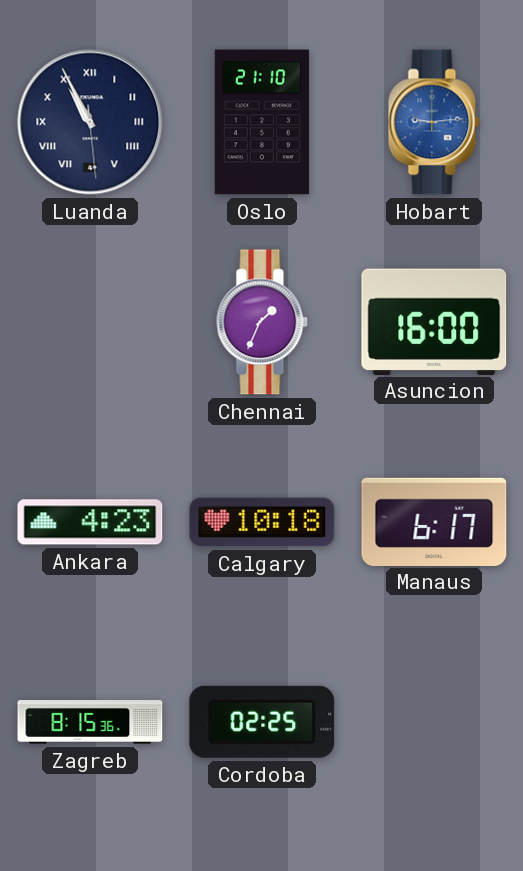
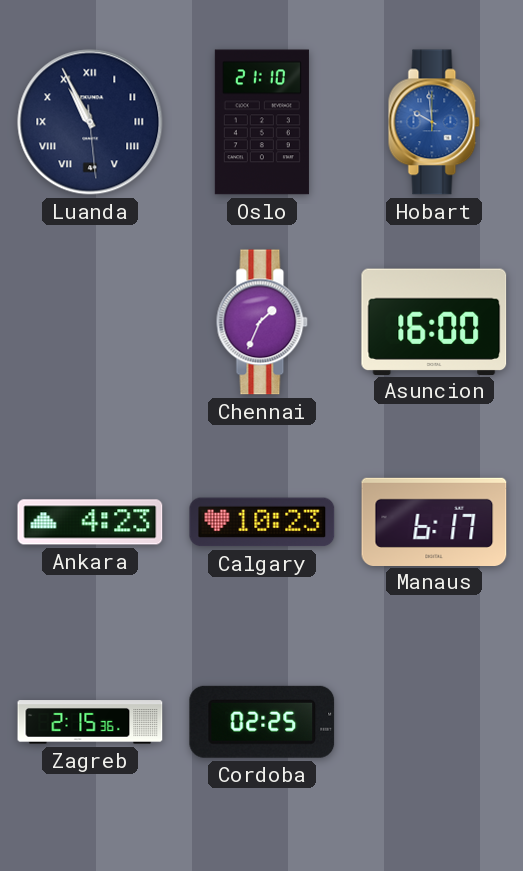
Hobart: 9:14 -> 9:59 (434, 122)
Calgary: 10:18 -> 10:23 (262, 522)
Zagreb: 8:15 -> 2:15 (90, 722)
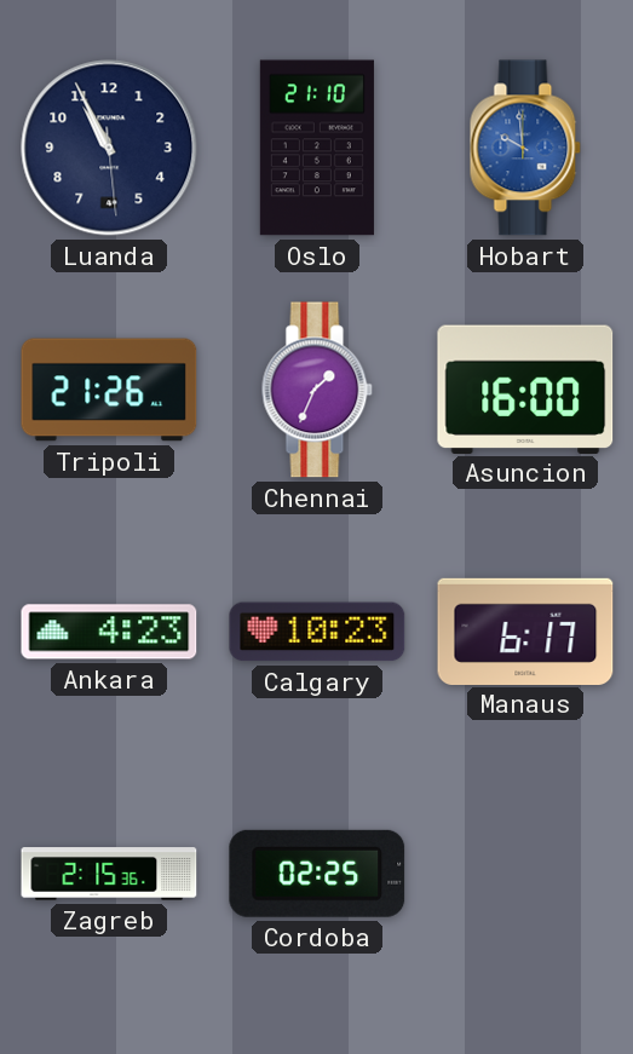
Luanda numerals: Roman -> Arabic (109, 148)
Tripoli: none -> 21:26 (109, 390)
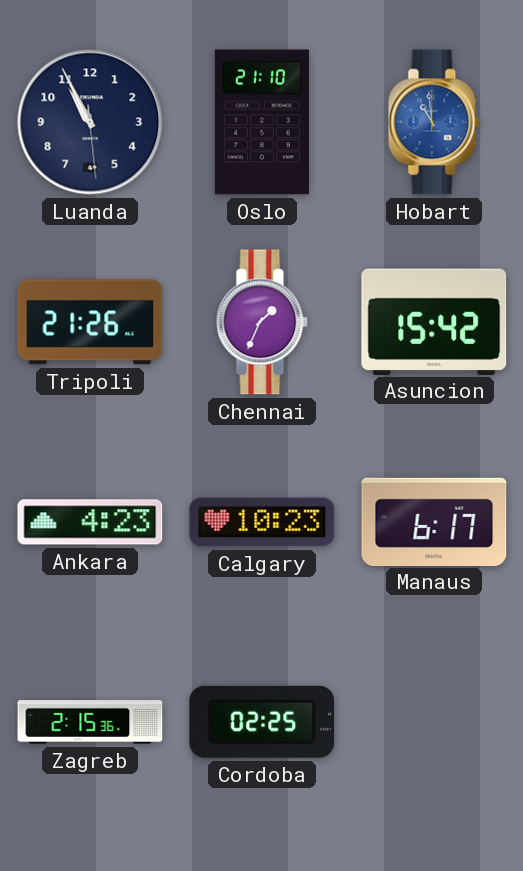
Hobart: 9:59 -> 10:59 (434, 122)
Asuncion: 16:00 -> 15:42 (434, 321)
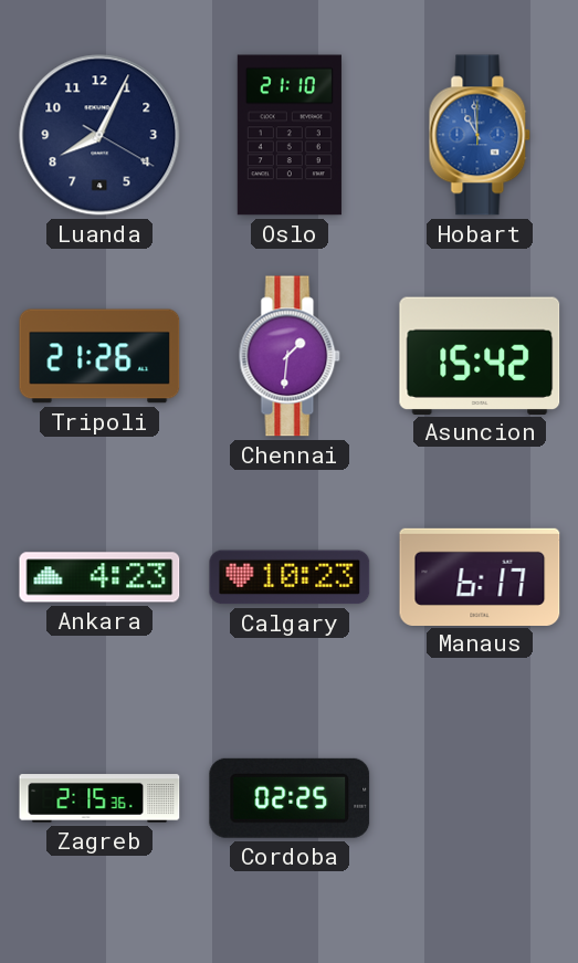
Luanda: 10:55 -> 8:04 (99, 135)
Chennai: 1:34 -> 1:31 (290, 356)
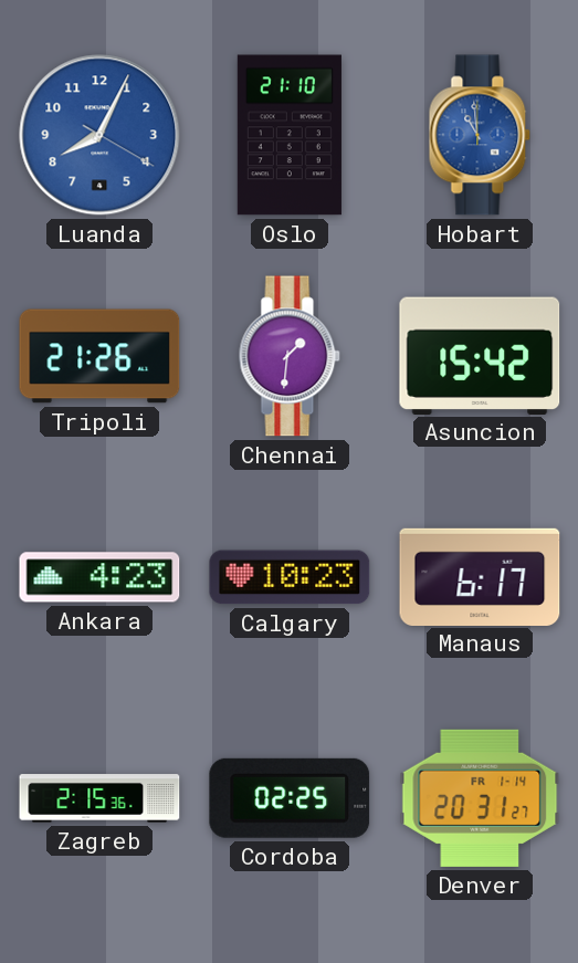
Luanda dial: navy -> blue (99, 135)
Denver: none -> 20:31 (480, 798)
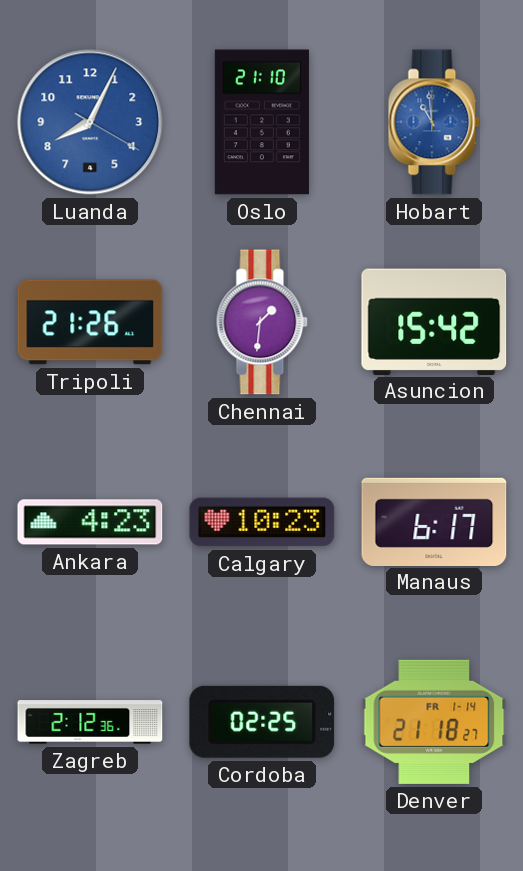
Zagreb: 2:15 -> 2:12 (90, 722)
Denver: 20:31 -> 21:18 (434, 722)
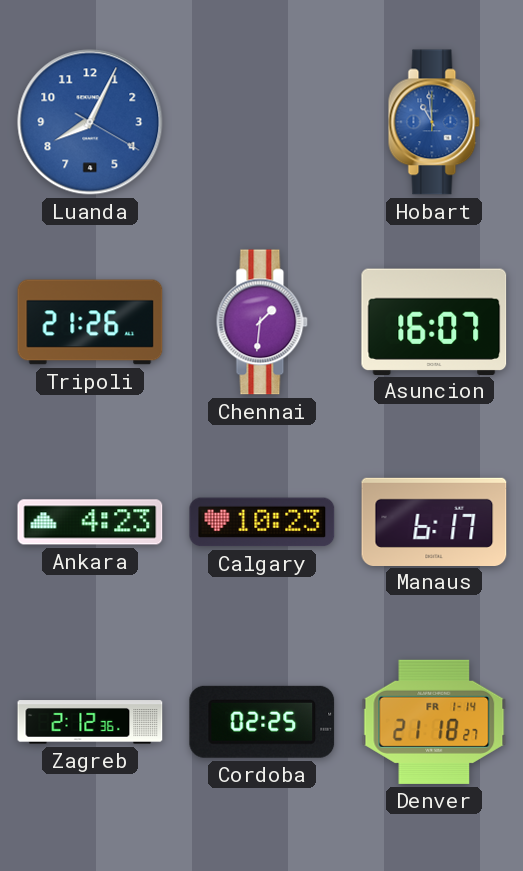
Oslo: 21:10 -> none (262, 122)
Asuncion: 15:42 -> 16:07 (434, 321)
